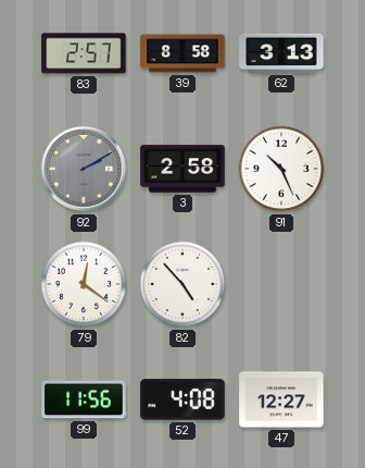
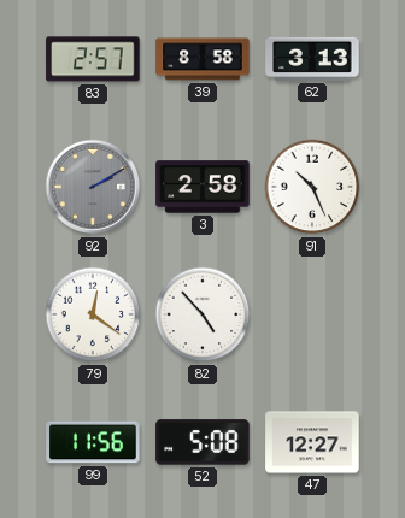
52: 4:08 -> 5:08 (202, 442)
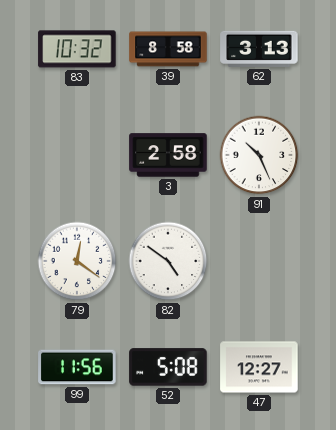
83: 2:57 -> 10:32 (77, 49)
92: 2:10 -> none (93, 187)
82: 4:53 -> 4:51 (168, 261)
